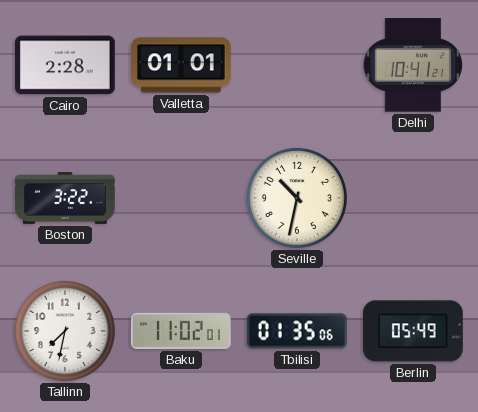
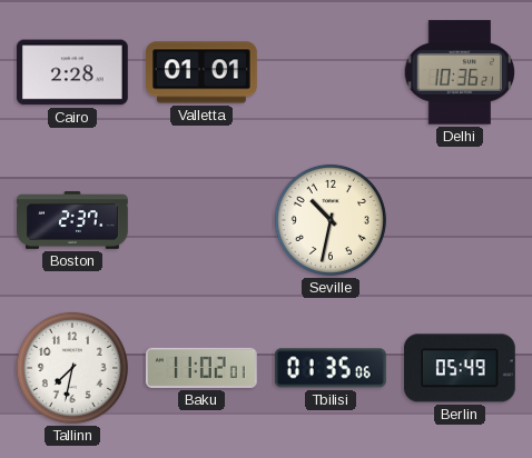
Delhi: 10:41 -> 10:36 (460, 72)
Boston: 3:22 -> 2:37 (73, 220)
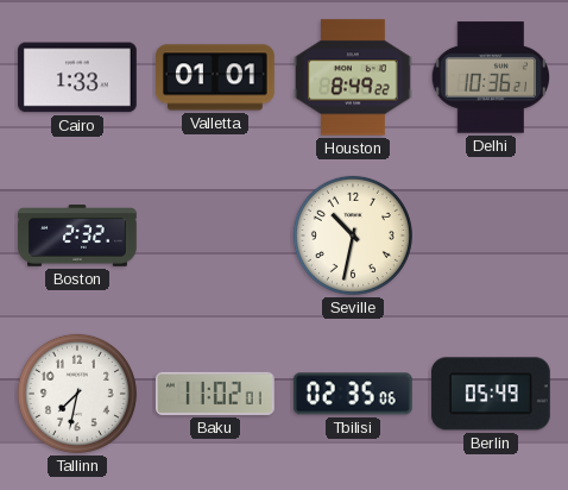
Cairo: 2:28 -> 1:33 (77, 77)
Houston: none -> 8:49 (354, 77)
Boston: 2:37 -> 2:32 (78, 235)
Tbilisi: 01:35 -> 02:35 (353, 394)
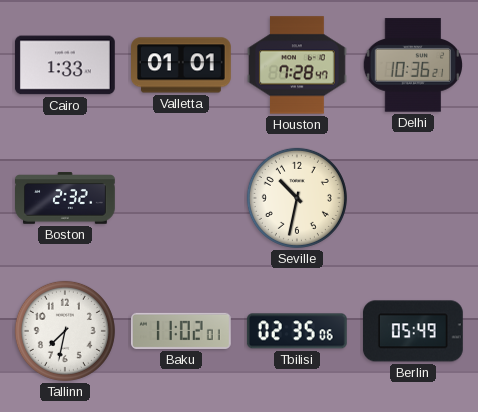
Houston: 8:49 -> 7:28 (298, 65)
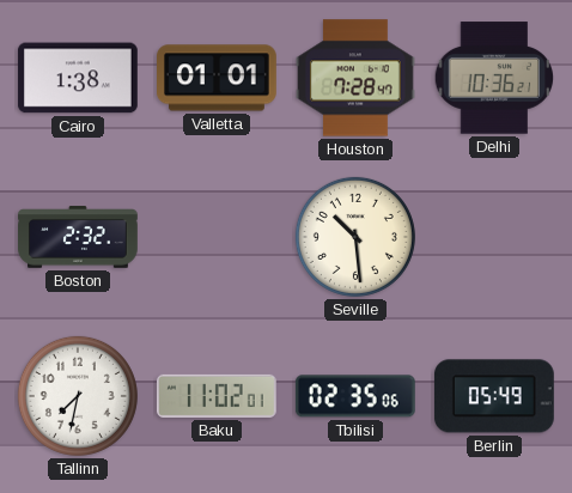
Cairo: 1:33 -> 1:38 (78, 78)
Seville: 10:32 -> 10:29 (355, 237)
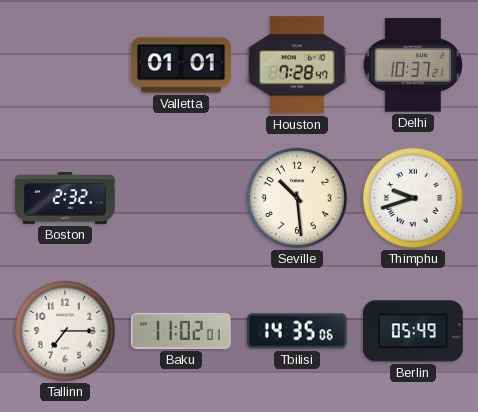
Cairo: 1:38 -> none (78, 78)
Delhi: 10:36 -> 10:37 (413, 65)
Thimphu: none -> 9:42 (413, 198)
Tallinn: 7:32 -> 7:15 (65, 331)
Tbilisi: 02:35 -> 14:35 (297, 331)
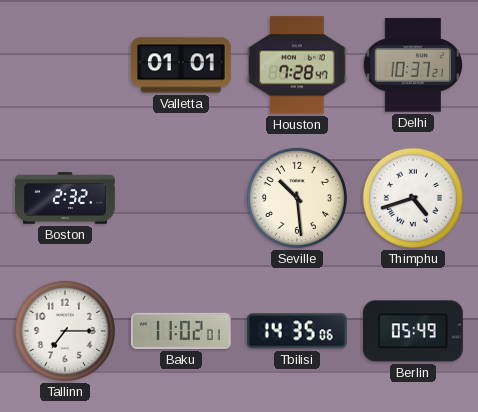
Thimphu: 9:42 -> 4:42 (413, 198)
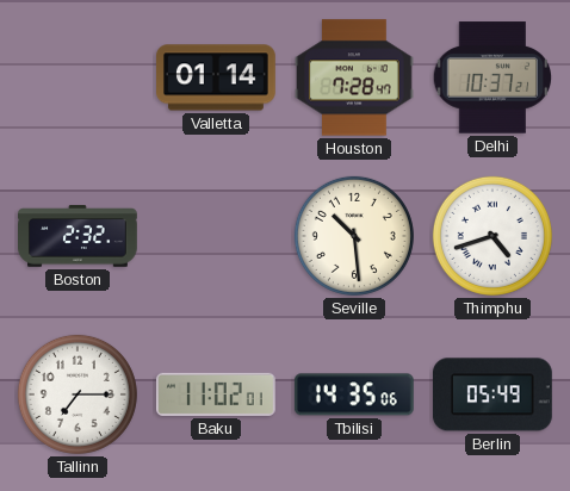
Valletta: 01:01 -> 01:14 (217, 77)
